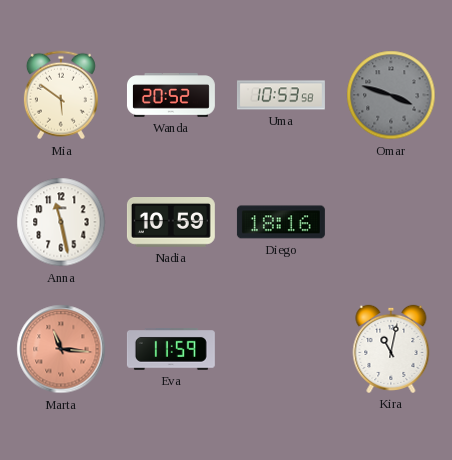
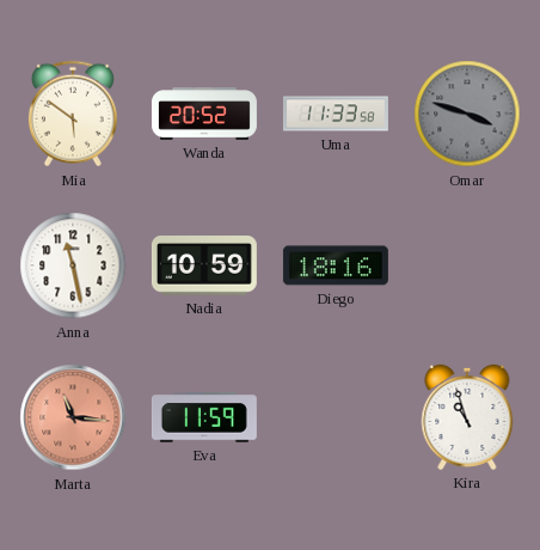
Uma: 10:53 -> 11:33 (336, 114)
Kira: 11:02 -> 10:57 (467, 417)
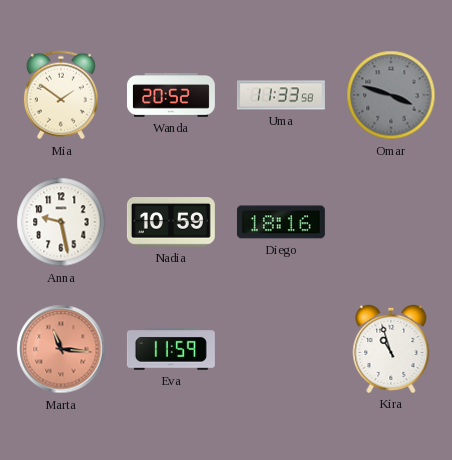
Mia: 5:51 -> 1:51 (61, 95)
Anna: 11:28 -> 9:28 (61, 222)
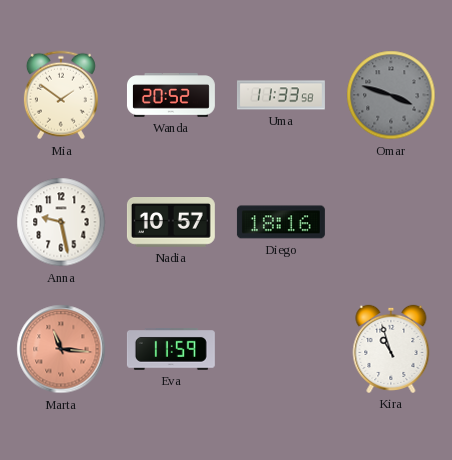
Nadia: 10:59 -> 10:57 (171, 223)
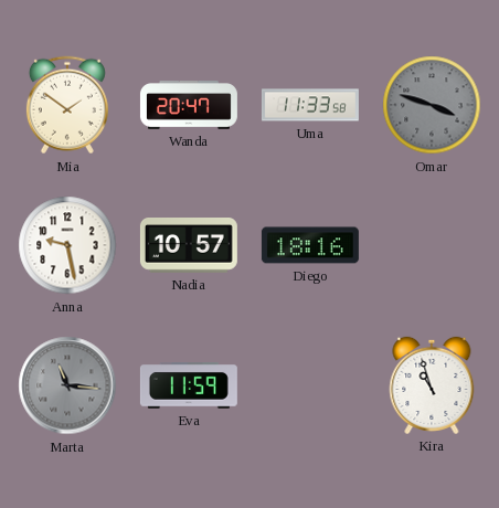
Wanda: 20:52 -> 20:47 (189, 105)
Marta dial: salmon -> grey (67, 385)
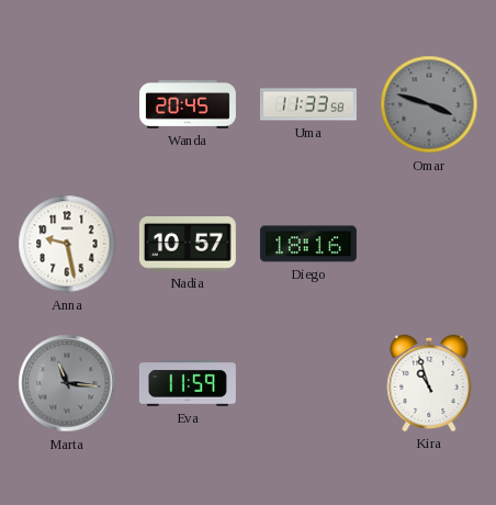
Mia: 1:51 -> none (67, 105)
Wanda: 20:47 -> 20:45 (188, 104)
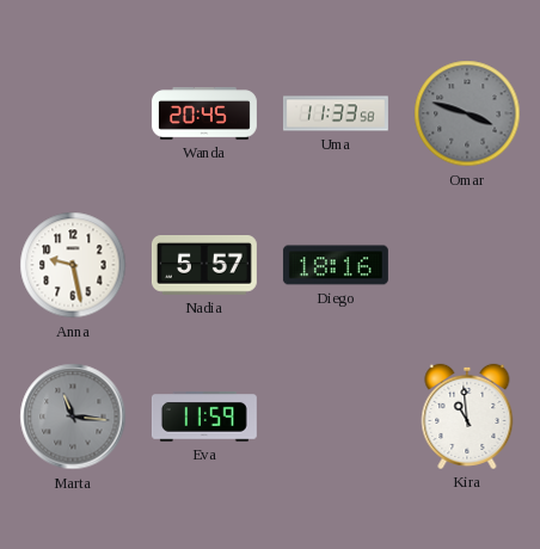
Nadia: 10:57 -> 5:57 (204, 266)
Kira: 10:57 -> 10:59 (467, 417)
